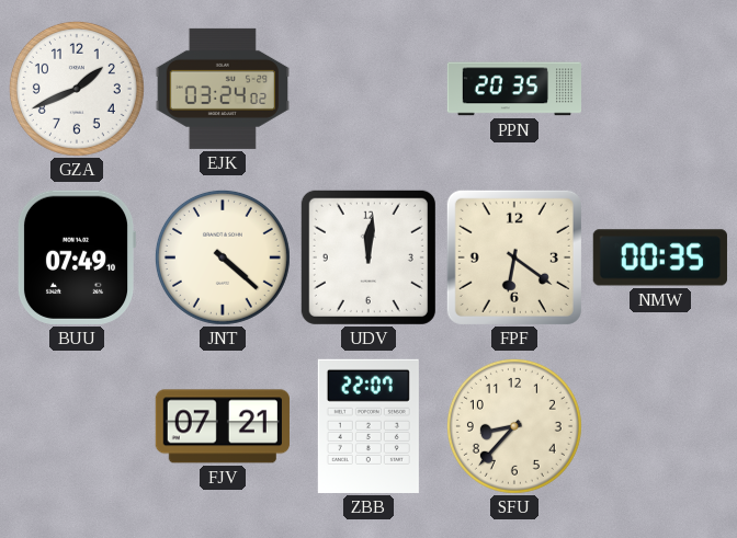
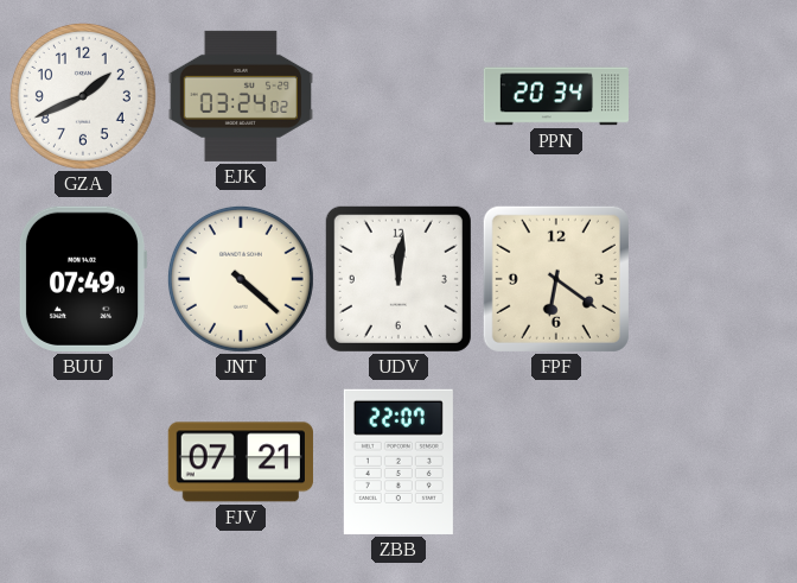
PPN: 20:35 -> 20:34 (555, 96)
NMW: 00:35 -> none (660, 257)
SFU: 8:37 -> none (514, 426)
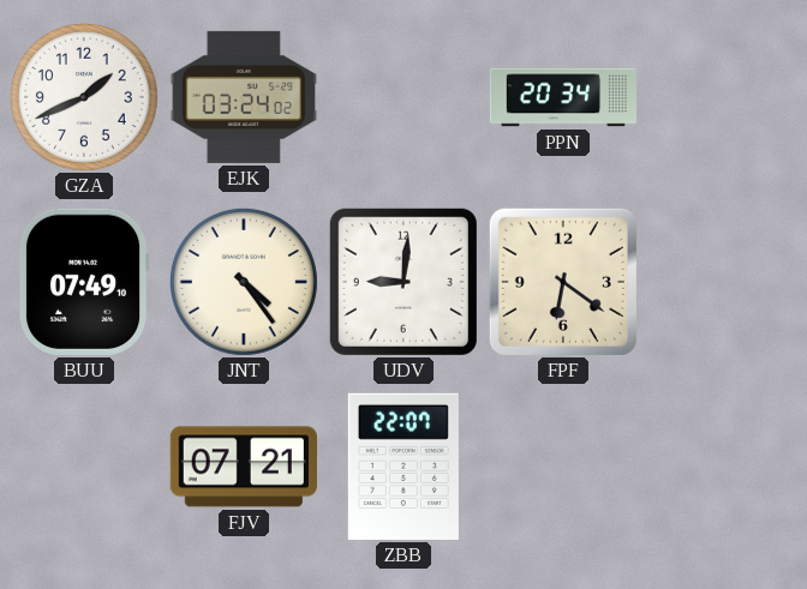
JNT: 4:22 -> 4:24 (244, 282)
UDV: 12:01 -> 9:01 (403, 282)
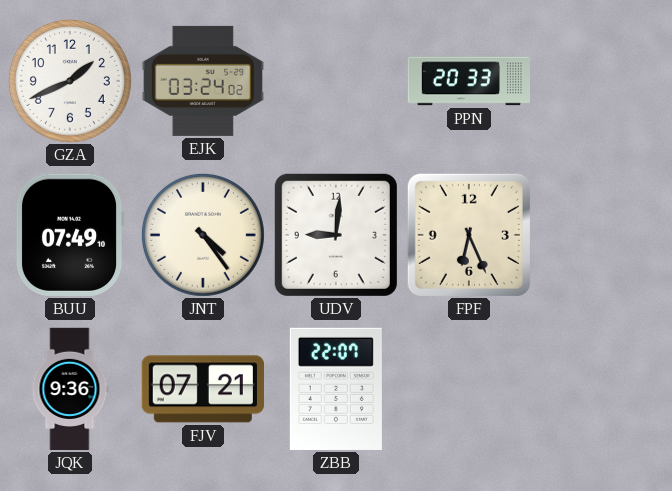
PPN: 20:34 -> 20:33 (468, 81)
FPF: 6:21 -> 6:26 (469, 235)
JQK: none -> 9:36 (70, 389)
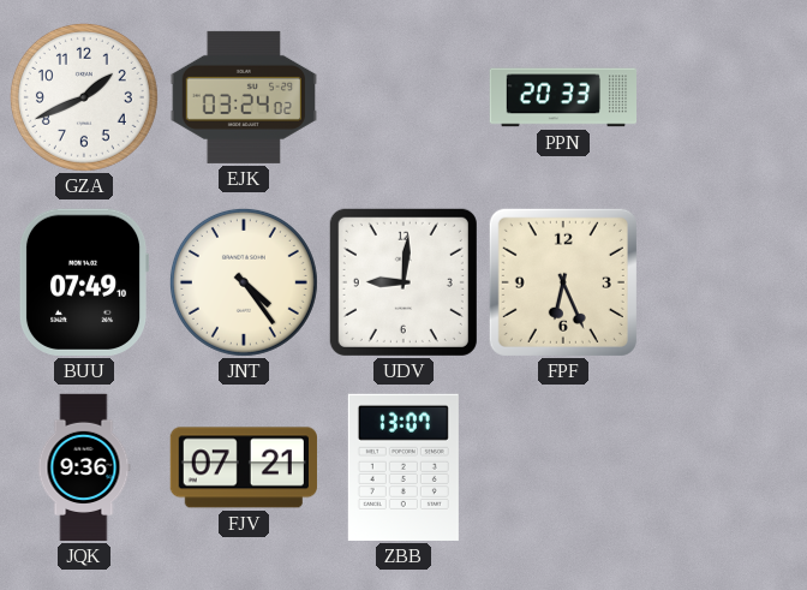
ZBB: 22:07 -> 13:07 (403, 467)
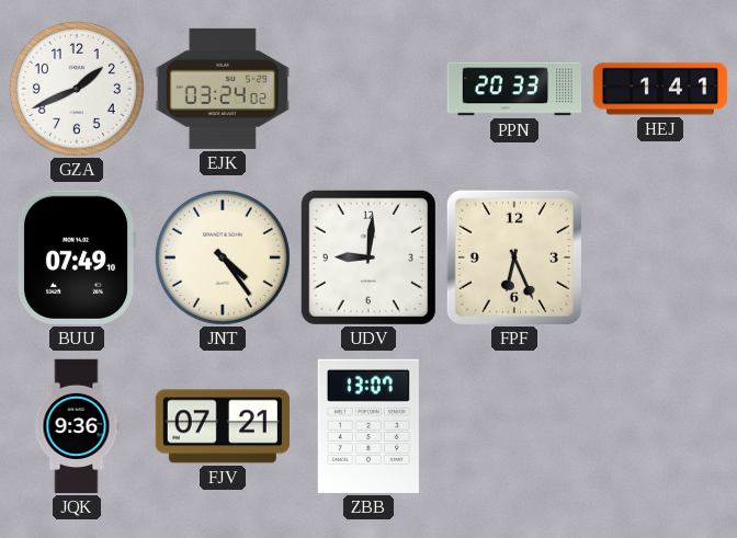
HEJ: none -> 1:41 (660, 89)
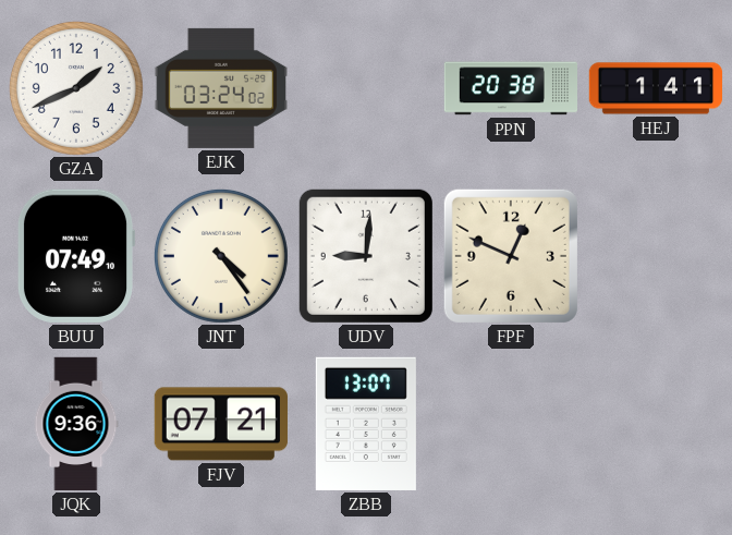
PPN: 20:33 -> 20:38 (510, 88)
FPF: 6:26 -> 12:49 (511, 256)
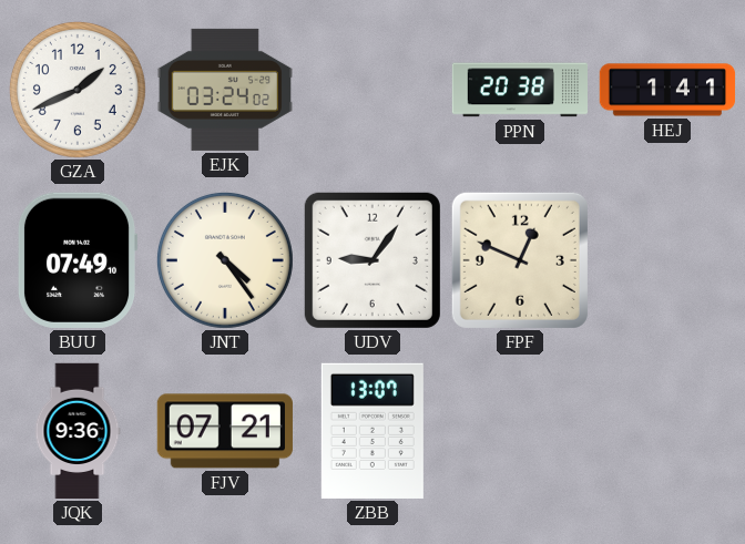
UDV: 9:01 -> 9:06 (372, 260)
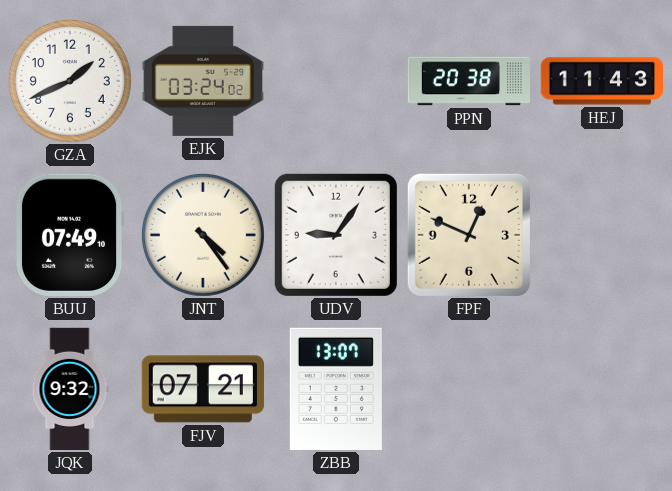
HEJ: 1:41 -> 11:43 (602, 81)
JQK: 9:36 -> 9:32 (70, 389)
